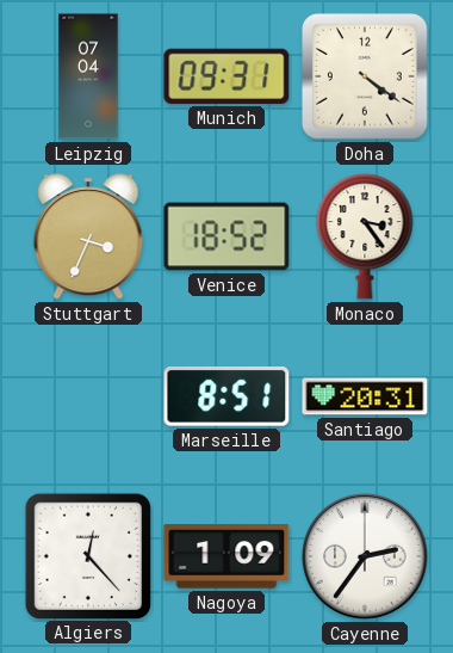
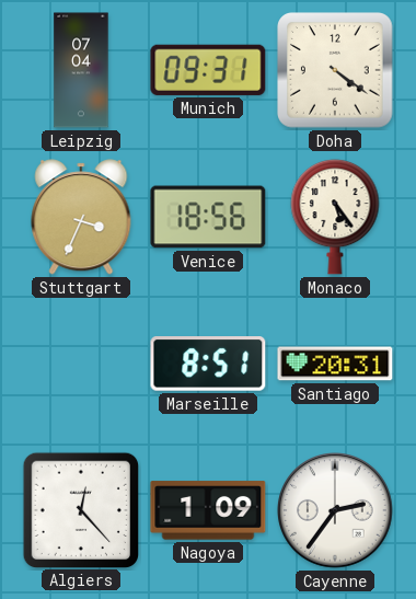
Venice: 18:52 -> 18:56 (208, 217)
Monaco: 3:24 -> 5:24 (335, 217)
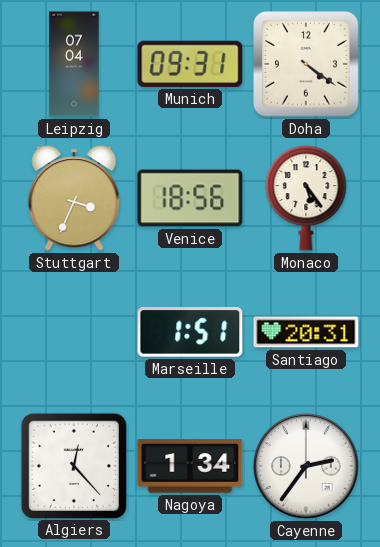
Marseille: 8:51 -> 1:51 (190, 332)
Nagoya: 1:09 -> 1:34 (190, 466)
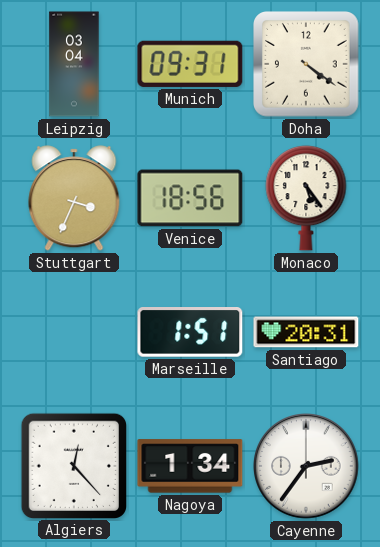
Leipzig: 07:04 -> 03:04 (74, 64)
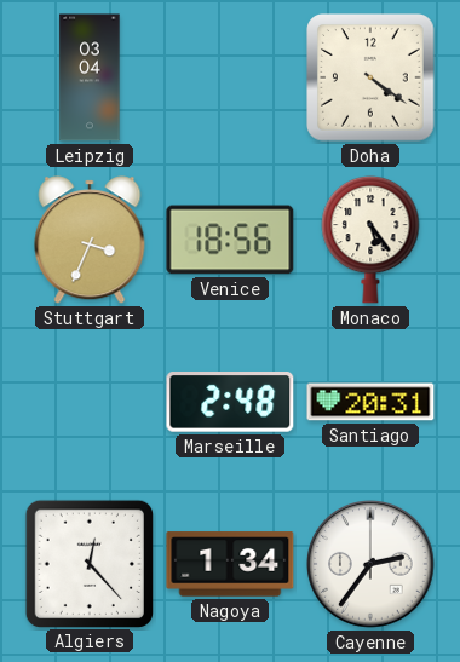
Munich: 09:31 -> none (190, 64)
Marseille: 1:51 -> 2:48 (230, 402)
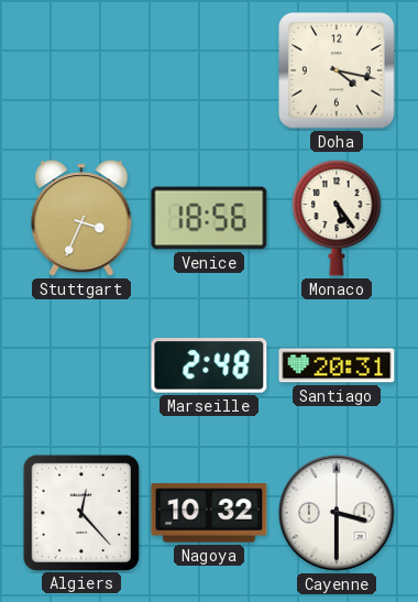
Leipzig: 03:04 -> none (90, 77)
Doha: 4:21 -> 4:17 (338, 72)
Nagoya: 1:34 -> 10:32 (209, 513)
Cayenne: 2:36 -> 3:30 (337, 513)
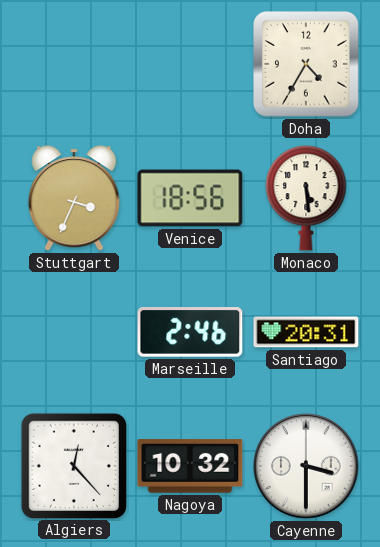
Doha: 4:17 -> 4:35 (307, 65)
Monaco: 5:24 -> 5:29 (306, 198)
Marseille: 2:48 -> 2:46 (190, 332)
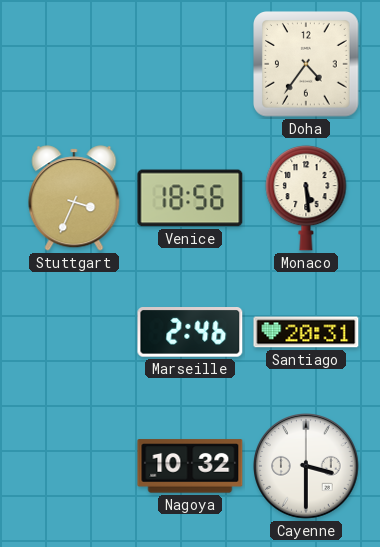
Doha: 4:35 -> 4:36 (307, 65)
Algiers: 12:23 -> none (73, 465)
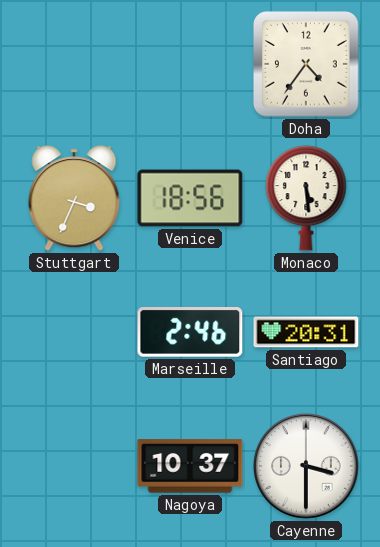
Nagoya: 10:32 -> 10:37 (190, 466)
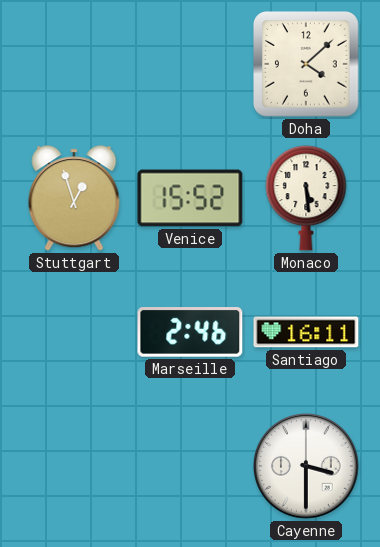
Doha: 4:36 -> 4:08 (307, 65)
Stuttgart: 3:34 -> 12:57 (74, 198)
Venice: 18:56 -> 15:52 (190, 198)
Santiago: 20:31 -> 16:11 (306, 332)
Nagoya: 10:37 -> none (190, 466)
